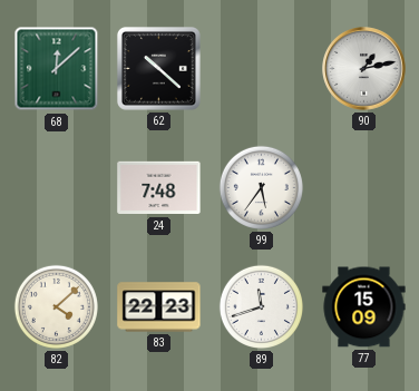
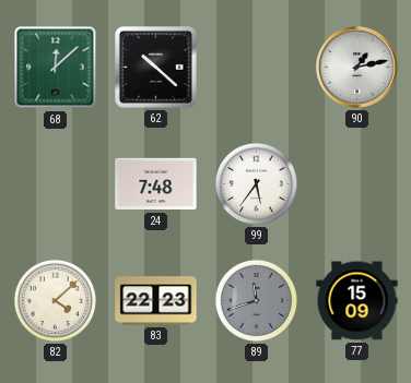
89 dial: white -> grey (256, 300)
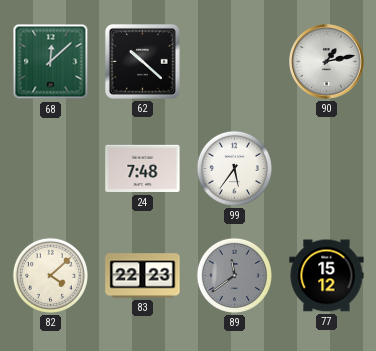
89: 11:42 -> 11:39 (234, 275)
77: 15:09 -> 15:12 (327, 276)
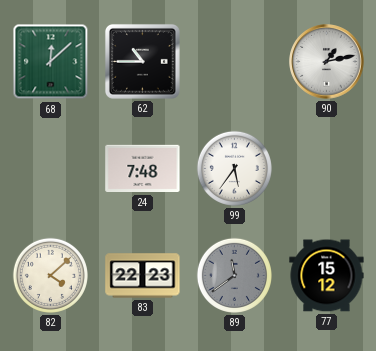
62: 10:22 -> 10:45 (142, 61)
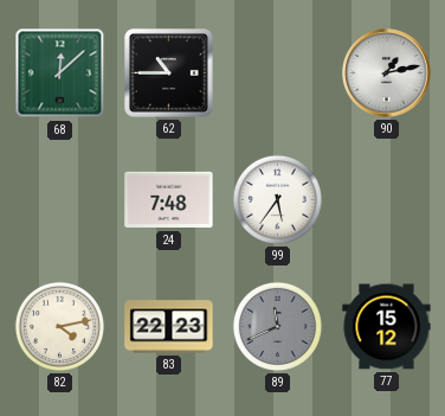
82: 4:08 -> 4:13 (59, 326)
89: 11:39 -> 11:41 (277, 326)
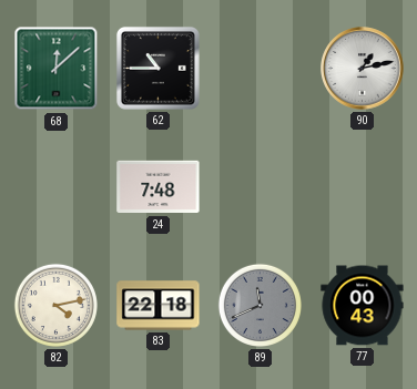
99: 5:36 -> none (277, 199)
83: 22:23 -> 22:18 (159, 306)
77: 15:12 -> 00:43 (363, 306)
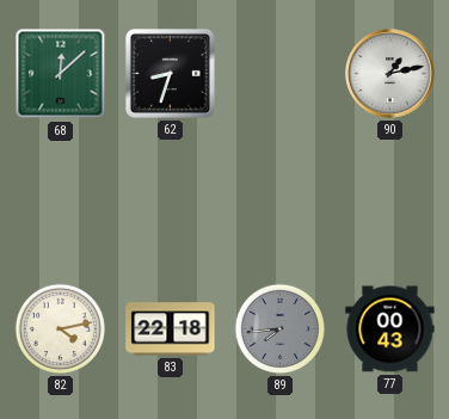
62: 10:45 -> 8:33 (170, 73)
24: 7:48 -> none (159, 187)
89: 11:41 -> 7:44 (279, 328)
